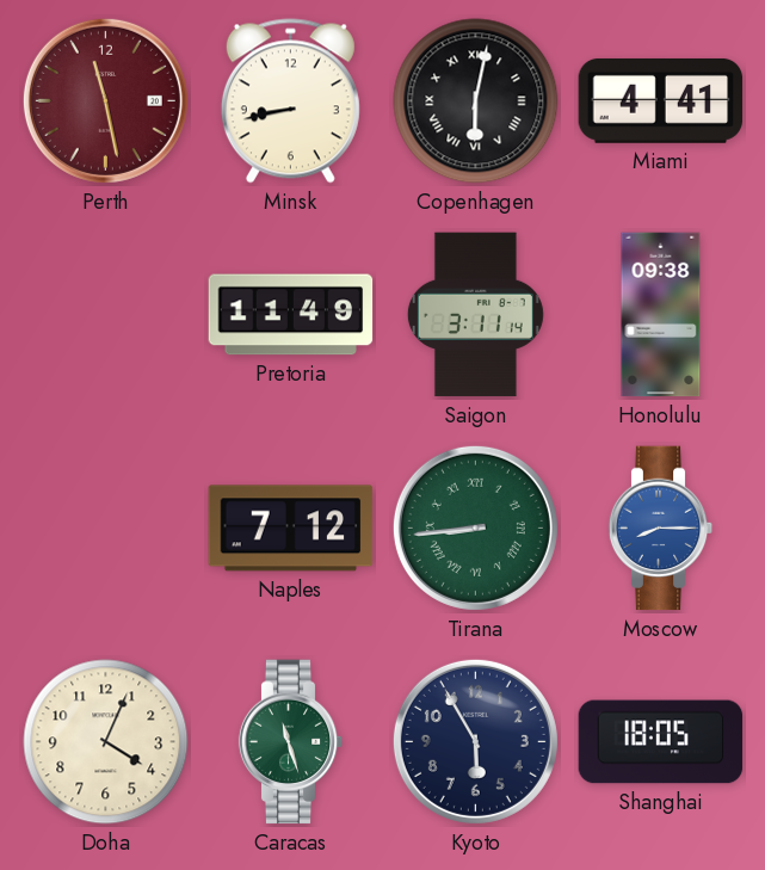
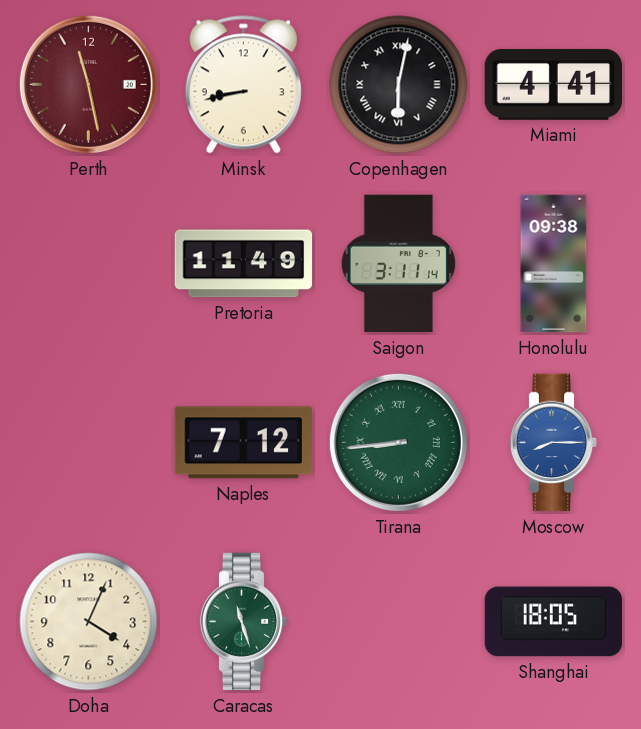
Kyoto: 5:55 -> none (475, 741)
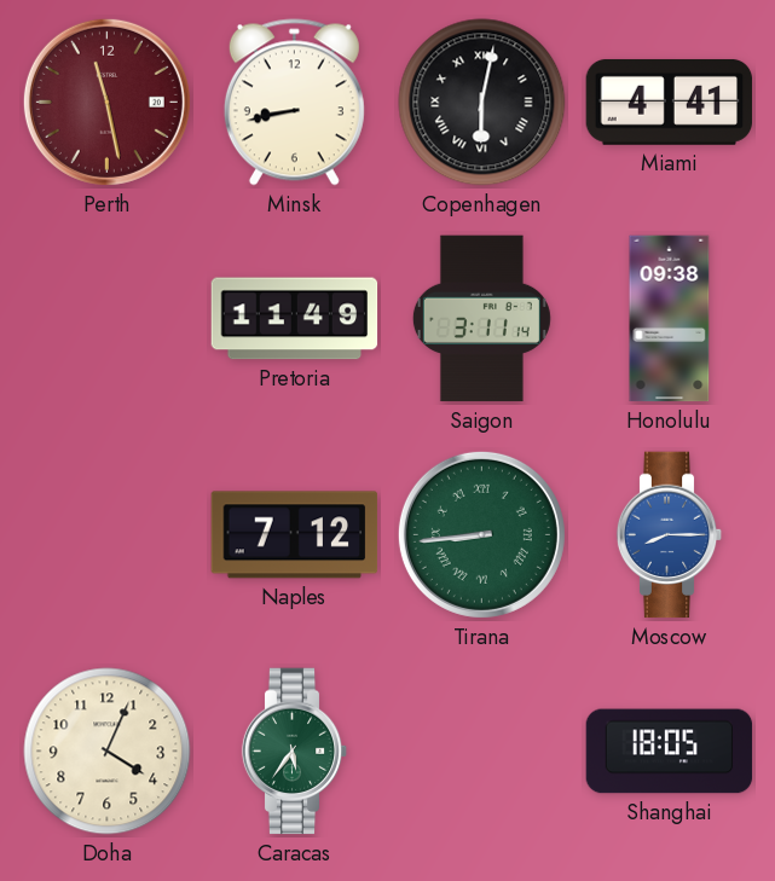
Caracas: 11:27 -> 5:36 (295, 752)
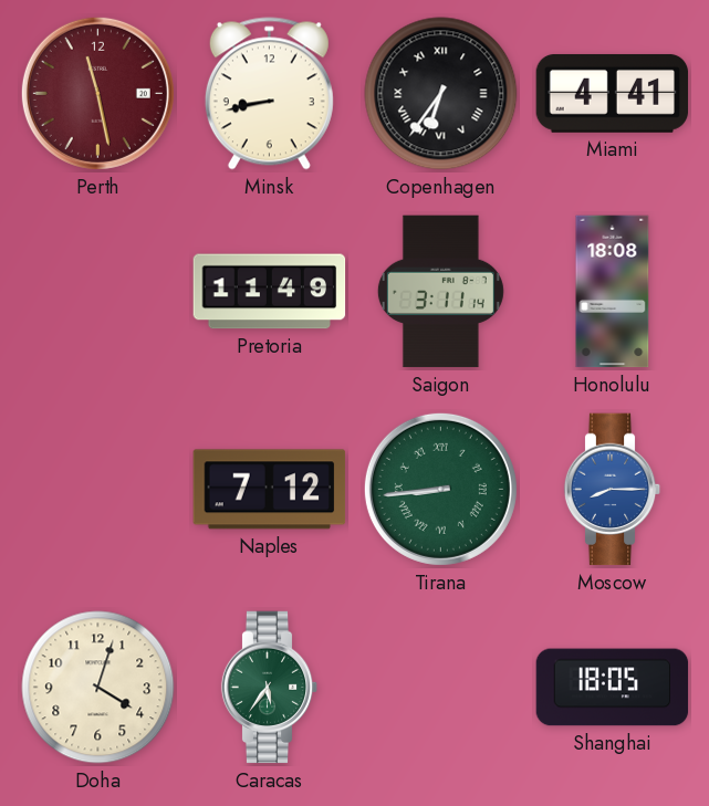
Copenhagen: 6:02 -> 6:36 (441, 94)
Honolulu: 09:38 -> 18:08 (613, 292)
Doha: 4:04 -> 4:03 (98, 688)
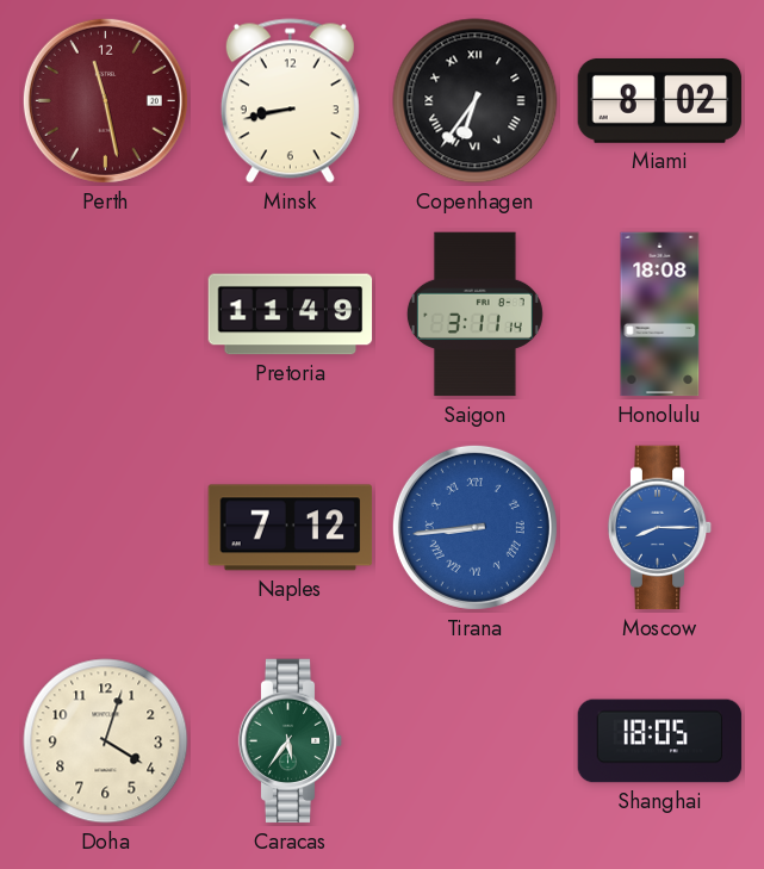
Miami: 4:41 -> 8:02 (660, 100)
Tirana dial: green -> blue (474, 527)
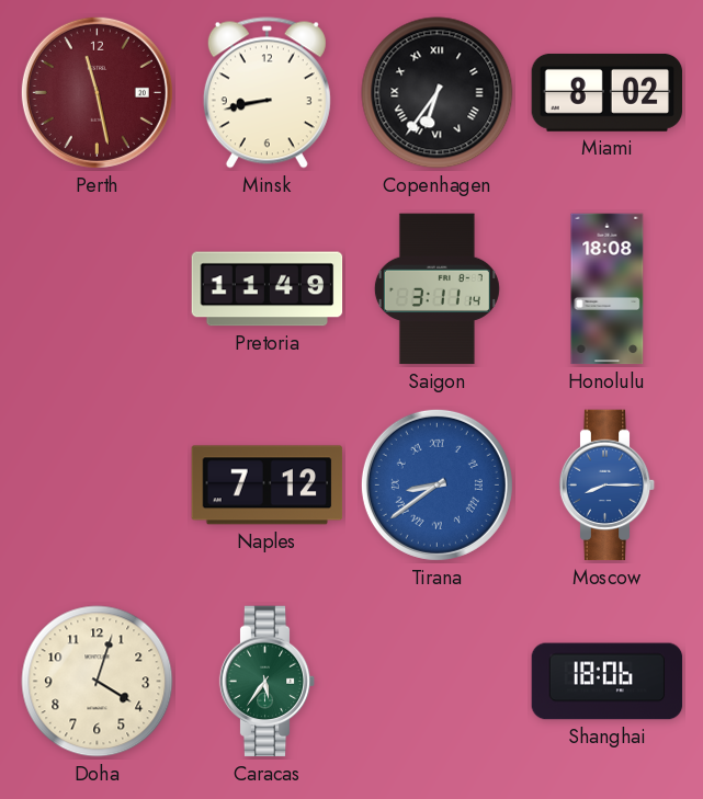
Tirana: 8:44 -> 8:39 (436, 484)
Shanghai: 18:05 -> 18:06 (608, 682)
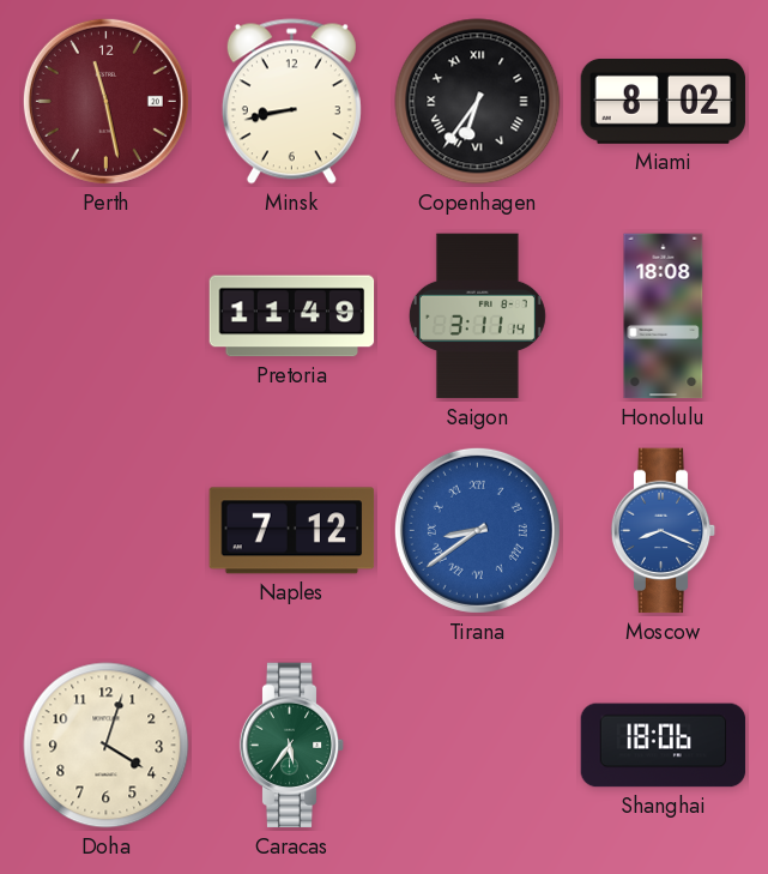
Moscow: 8:15 -> 8:19 (664, 531)
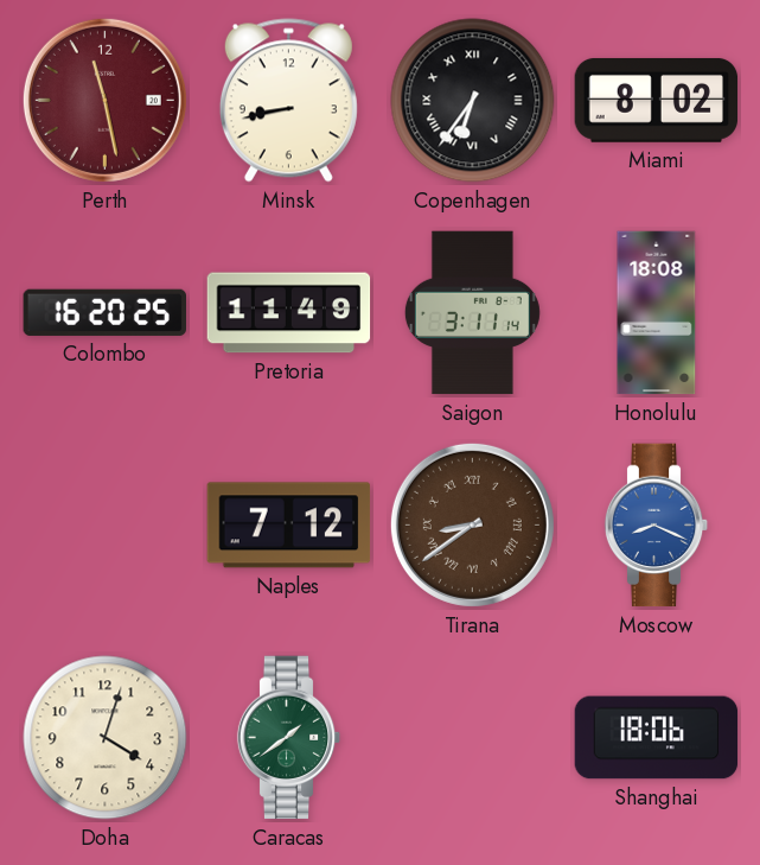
Colombo: none -> 16:20 (106, 312)
Tirana dial: blue -> brown (472, 524)
Caracas: 5:36 -> 1:39 (289, 738)
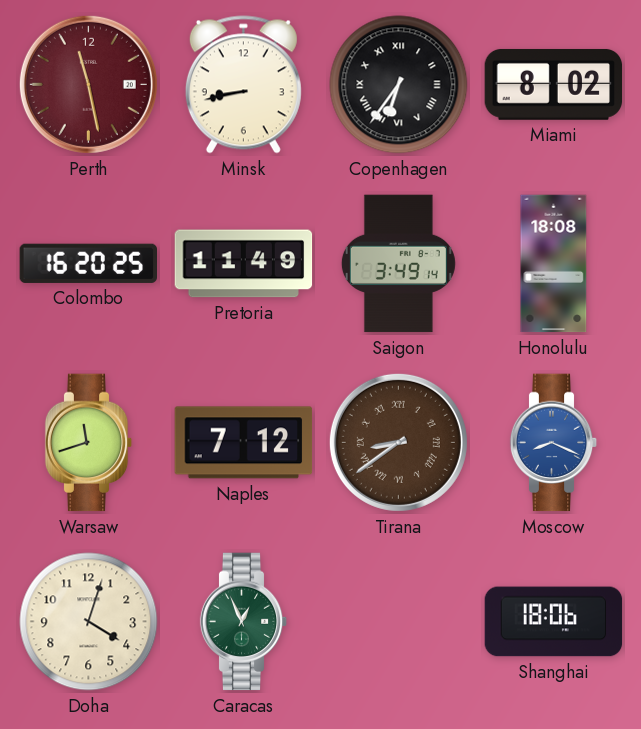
Saigon: 3:11 -> 3:49 (398, 264)
Warsaw: none -> 11:42 (89, 443)
Caracas: 1:39 -> 12:56 (244, 622)
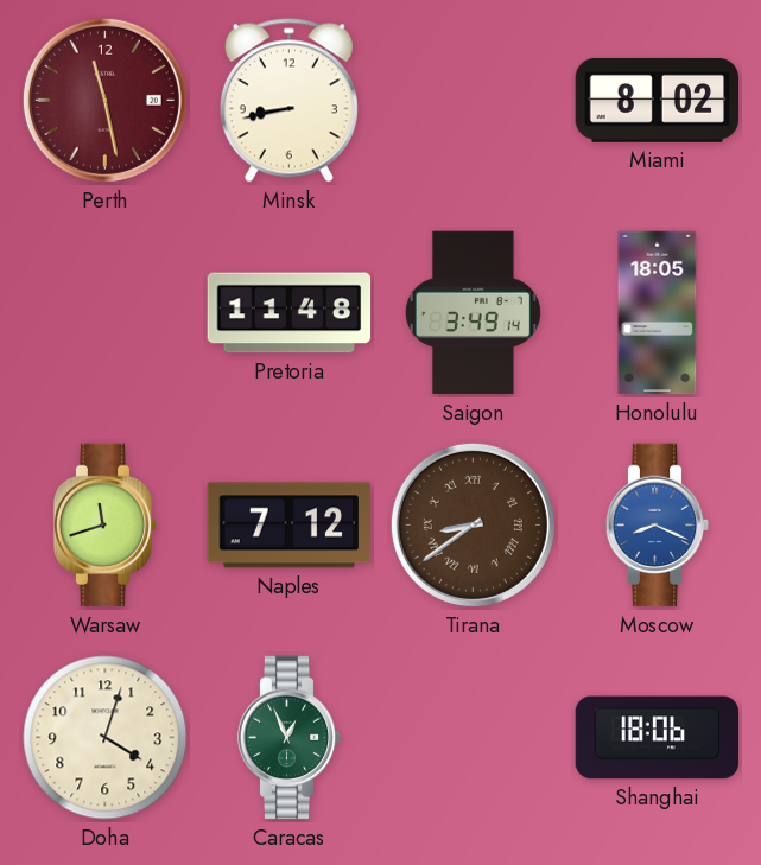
Copenhagen: 6:36 -> none (399, 85)
Colombo: 16:20 -> none (89, 263)
Pretoria: 11:49 -> 11:48 (290, 313)
Honolulu: 18:08 -> 18:05 (658, 313)
